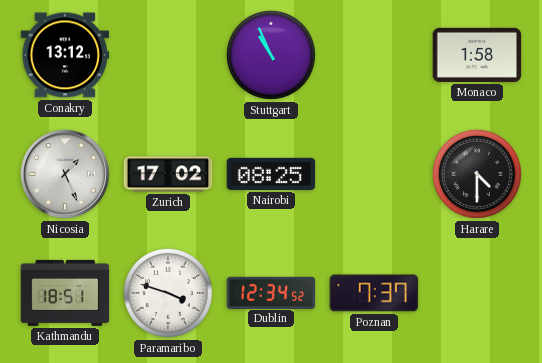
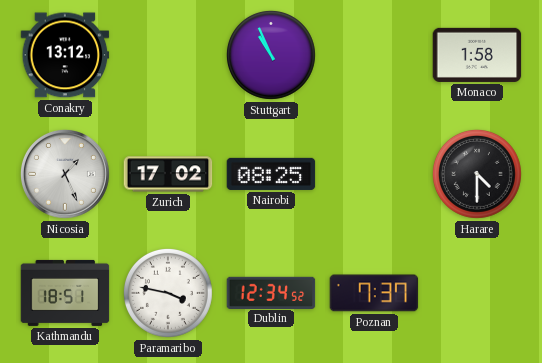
Paramaribo: 3:48 -> 3:47 (168, 293)
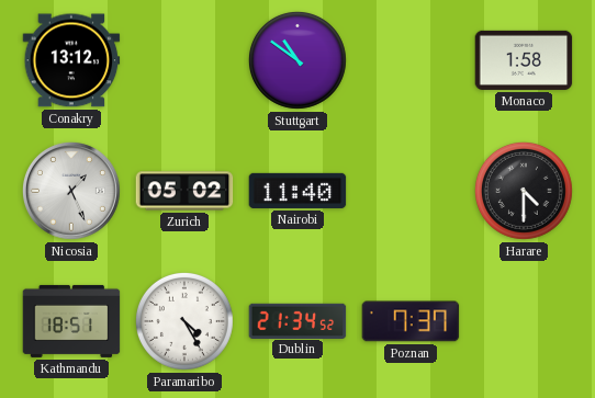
Stuttgart: 10:56 -> 10:51 (297, 60)
Zurich: 17:02 -> 05:02 (184, 191)
Nairobi: 08:25 -> 11:40 (297, 191)
Paramaribo: 3:47 -> 4:25 (184, 321)
Dublin: 12:34 -> 21:34 (297, 320)
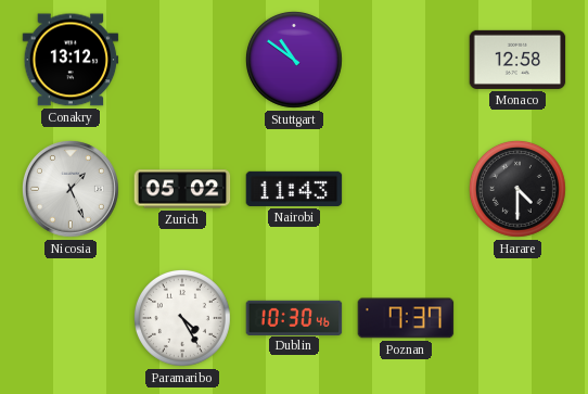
Monaco: 1:58 -> 12:58 (517, 60)
Nairobi: 11:40 -> 11:43 (294, 189)
Kathmandu: 18:51 -> none (71, 321)
Dublin: 21:34 -> 10:30 (294, 317)
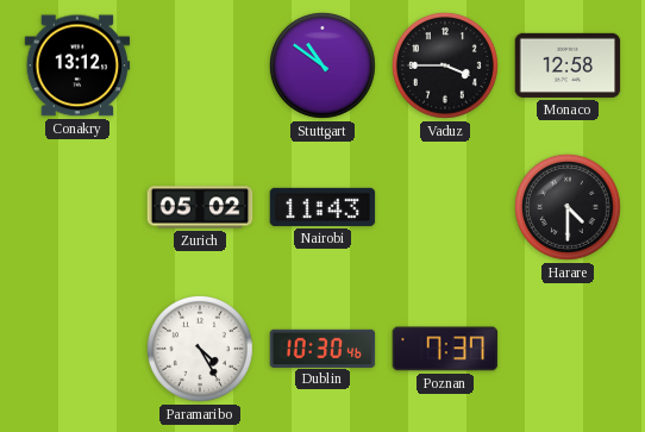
Vaduz: none -> 3:45 (445, 65)
Nicosia: 1:26 -> none (71, 189)
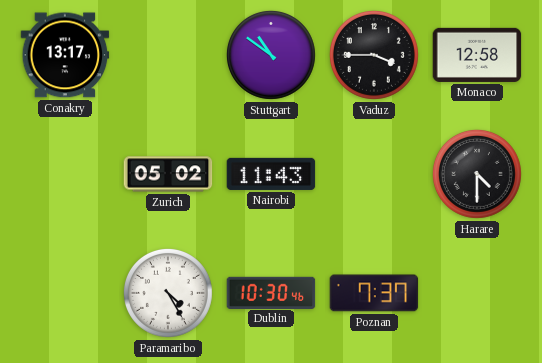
Conakry: 13:12 -> 13:17 (65, 55)
